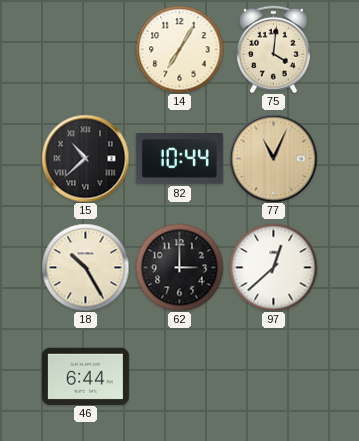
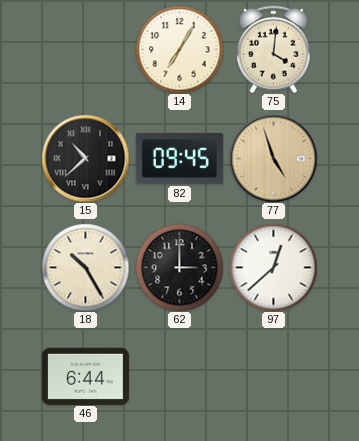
82: 10:44 -> 09:45 (179, 159)
77: 11:04 -> 4:57 (273, 158)
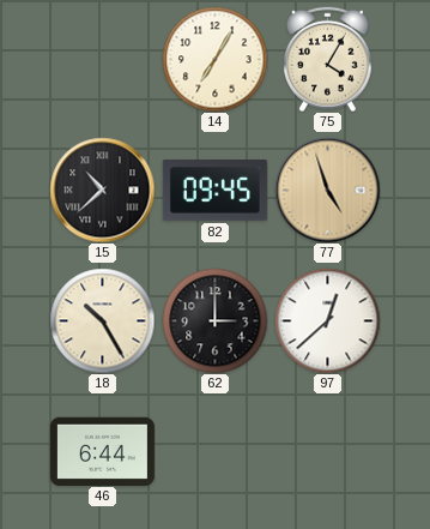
75: 4:01 -> 4:05 (328, 59)
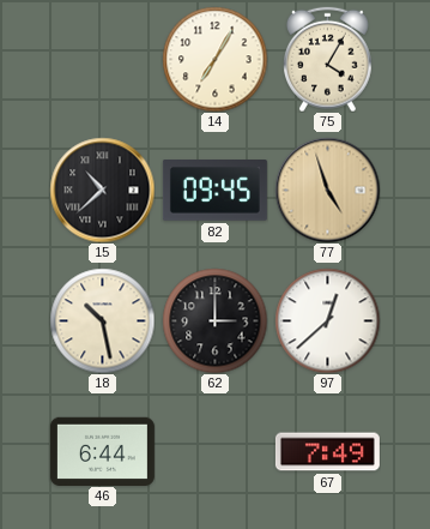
18: 10:25 -> 10:28 (102, 320)
67: none -> 7:49 (327, 452)
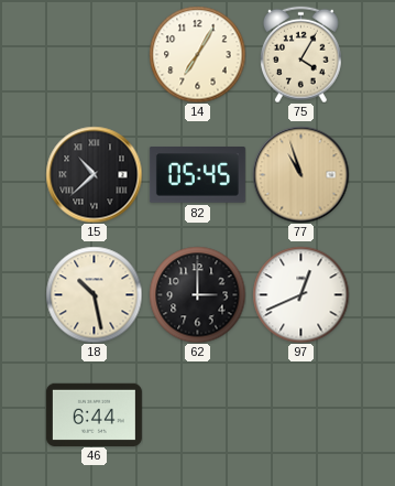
82: 09:45 -> 05:45 (197, 175)
77: 4:57 -> 10:57 (300, 174)
97: 12:38 -> 12:41 (300, 294)
67: 7:49 -> none (327, 452)
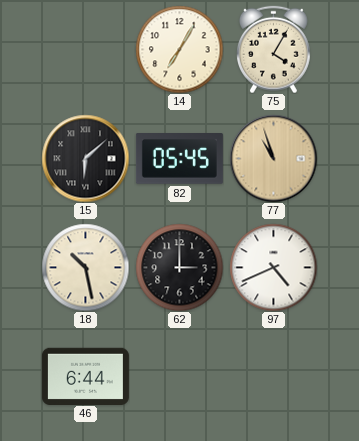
15: 10:38 -> 6:08 (85, 158)
97: 12:41 -> 4:41 (273, 267)
